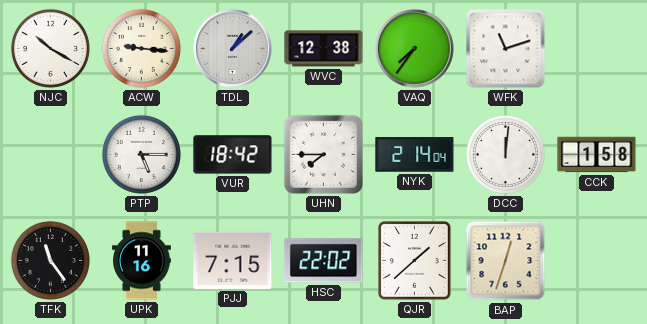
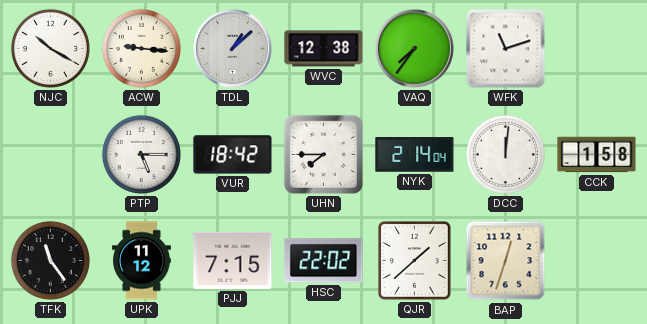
UPK: 11:16 -> 11:12 (142, 261)
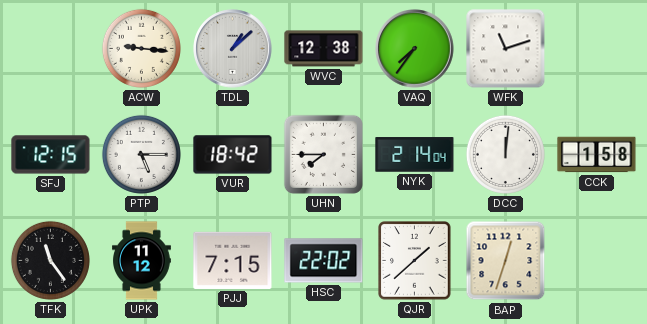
NJC: 10:20 -> none (50, 48)
SFJ: none -> 12:15 (51, 155)
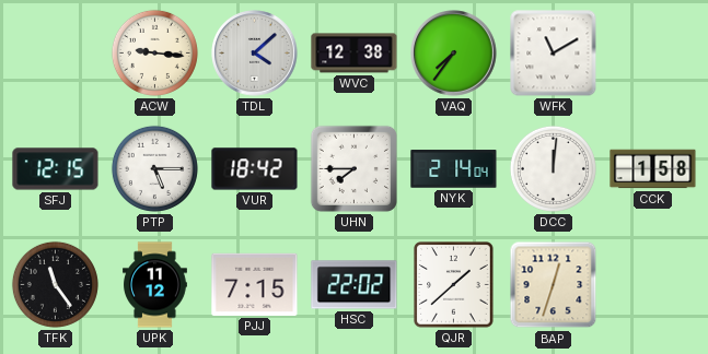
TDL: 1:08 -> 4:08 (255, 54)
WFK: 11:12 -> 11:10 (554, 54)
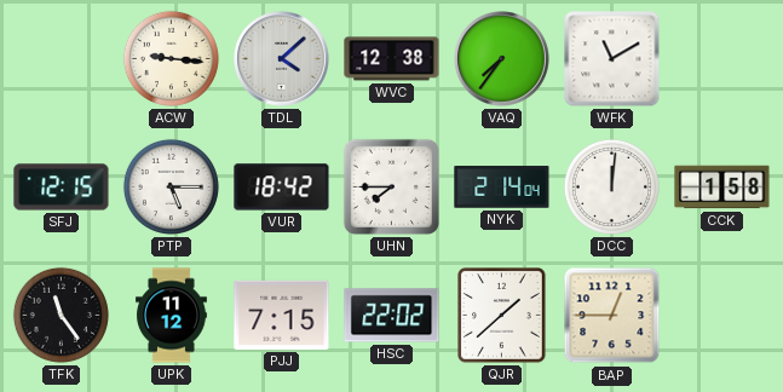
BAP: 12:33 -> 12:45 (612, 316)
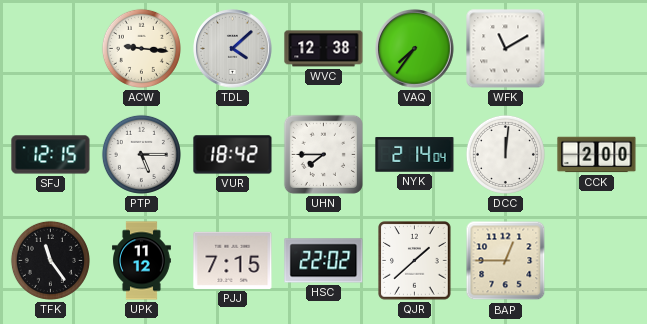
CCK: 1:58 -> 2:00 (597, 155)
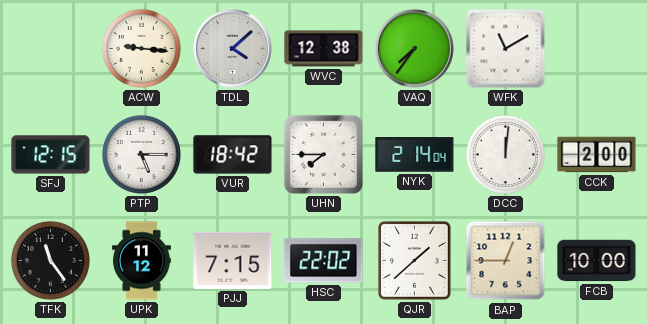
FCB: none -> 10:00 (597, 261)
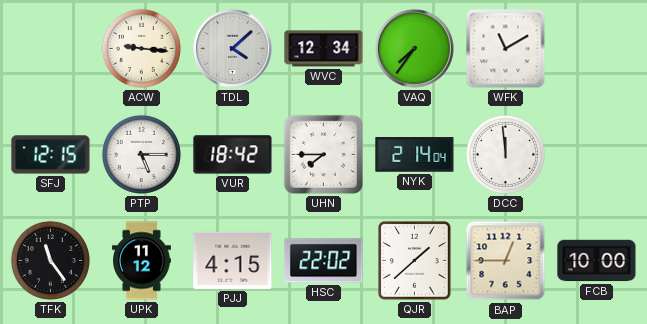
WVC: 12:38 -> 12:34 (324, 49)
DCC: 12:01 -> 11:59 (505, 154)
CCK: 2:00 -> none (597, 155)
PJJ: 7:15 -> 4:15 (233, 260)
